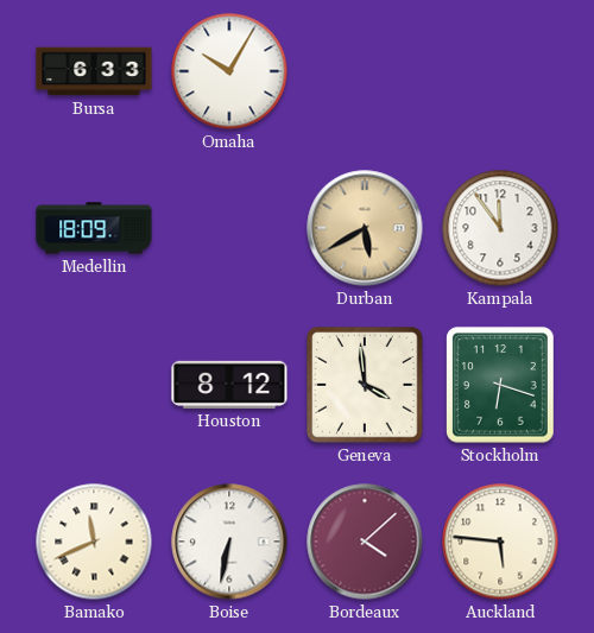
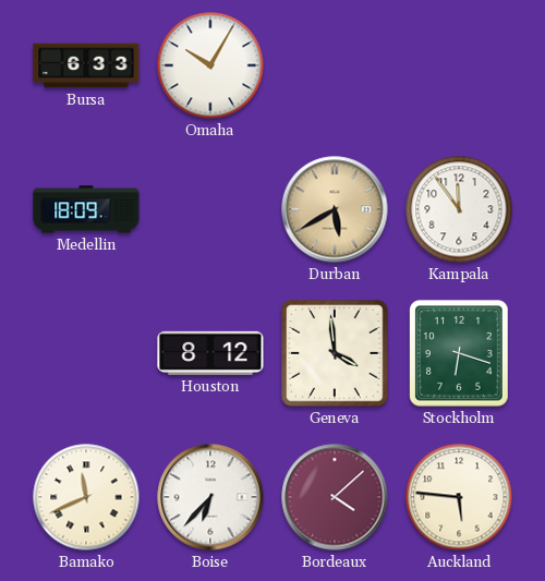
Boise: 6:32 -> 6:37 (210, 497)
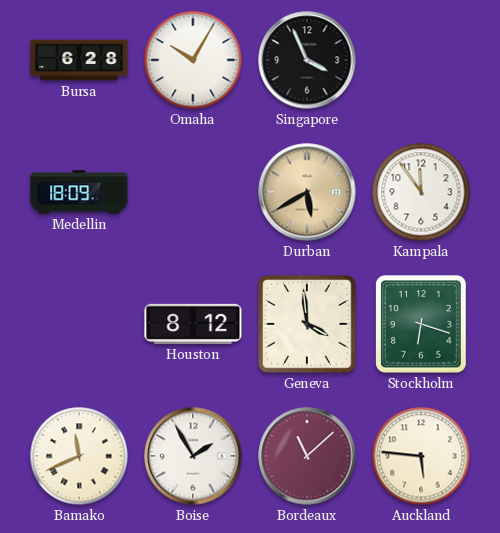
Bursa: 6:33 -> 6:28 (79, 60)
Singapore: none -> 3:56 (307, 60)
Boise: 6:37 -> 1:55 (193, 456)
Bordeaux: 4:08 -> 11:08 (307, 456)
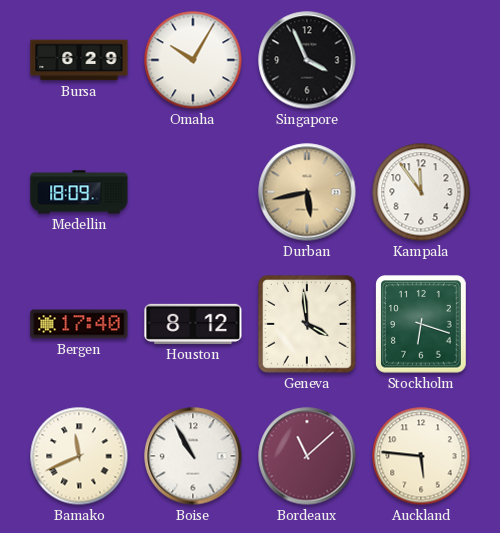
Bursa: 6:28 -> 6:29 (79, 60)
Durban: 5:40 -> 5:43 (307, 192)
Bergen: none -> 17:40 (79, 324)
Boise: 1:55 -> 10:55 (193, 456)
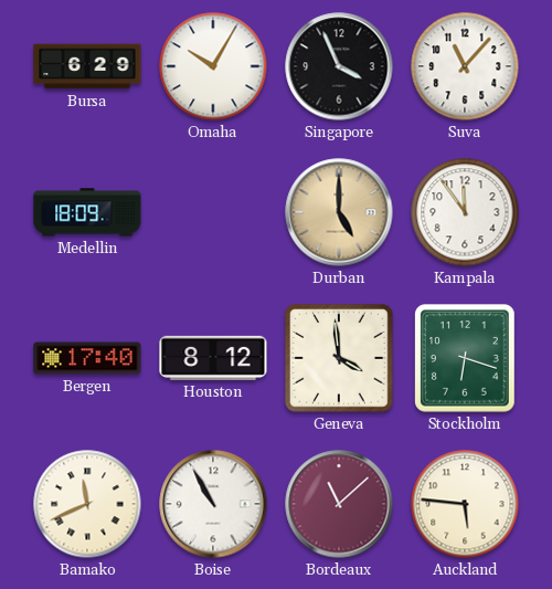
Suva: none -> 11:07 (465, 66)
Durban: 5:43 -> 5:00 (339, 212)
